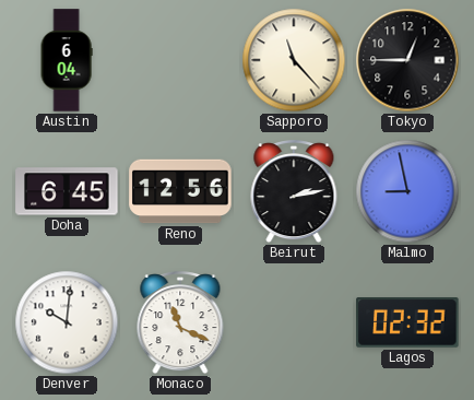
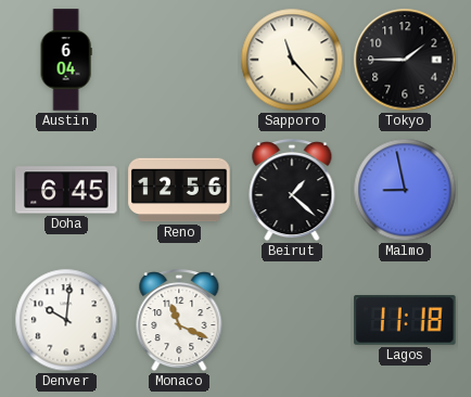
Tokyo: 12:45 -> 1:45 (405, 60)
Beirut: 2:13 -> 1:22 (292, 191)
Lagos: 02:32 -> 11:18 (405, 321)
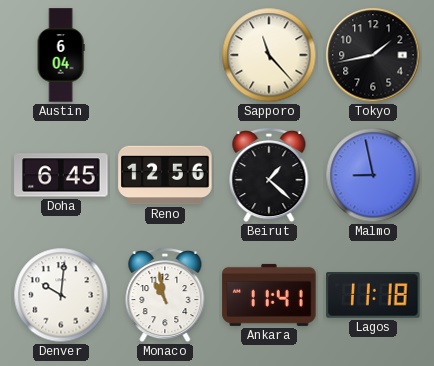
Tokyo: 1:45 -> 1:43 (373, 55)
Monaco: 11:19 -> 10:58 (165, 296)
Ankara: none -> 11:41 (269, 295)
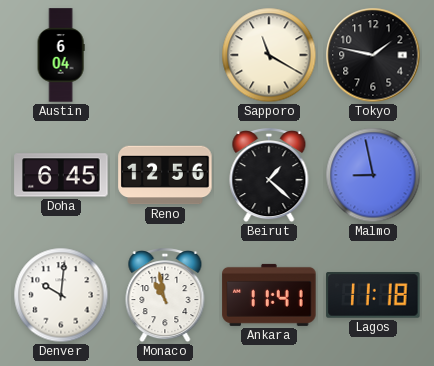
Sapporo: 11:23 -> 11:20 (269, 55)
Tokyo: 1:43 -> 1:47 (373, 55)
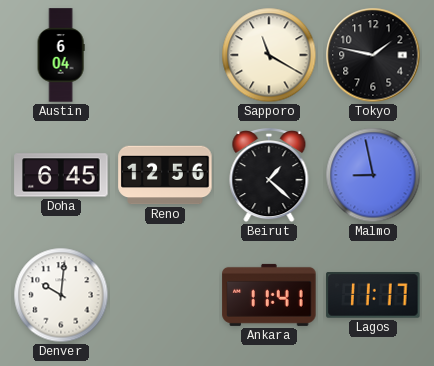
Monaco: 10:58 -> none (165, 296)
Lagos: 11:18 -> 11:17 (373, 296)
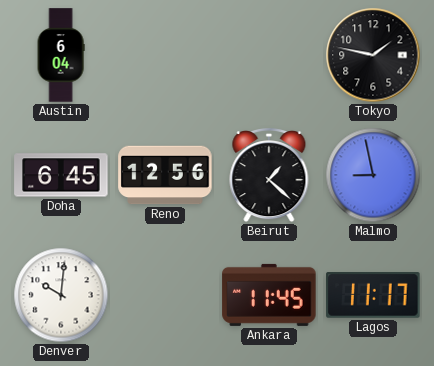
Sapporo: 11:20 -> none (269, 55)
Ankara: 11:41 -> 11:45 (269, 295)
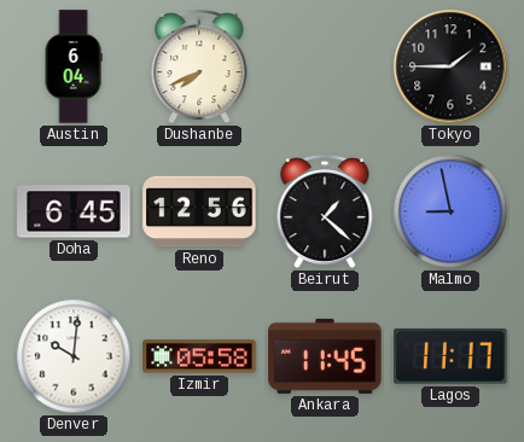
Dushanbe: none -> 7:41 (199, 68)
Tokyo: 1:47 -> 1:45 (450, 66)
Izmir: none -> 05:58 (199, 356)
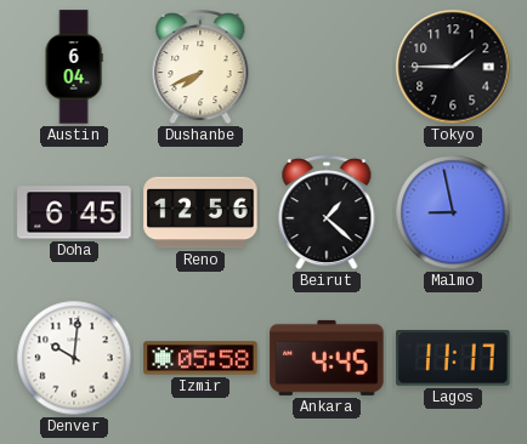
Ankara: 11:45 -> 4:45 (327, 358)
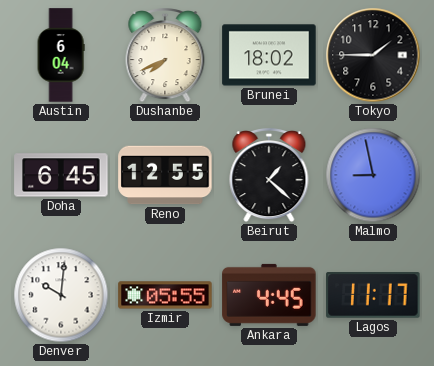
Brunei: none -> 18:02 (269, 55)
Reno: 12:56 -> 12:55 (165, 175)
Izmir: 05:58 -> 05:55 (165, 295)
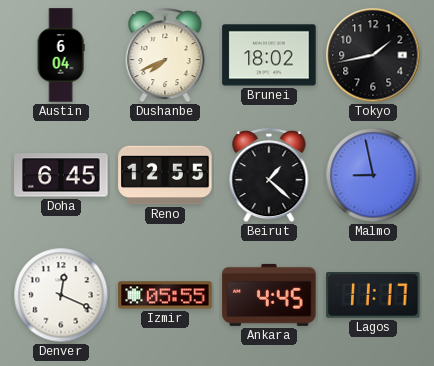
Tokyo: 1:45 -> 1:43 (373, 55)
Denver: 10:01 -> 12:19 (61, 295)
